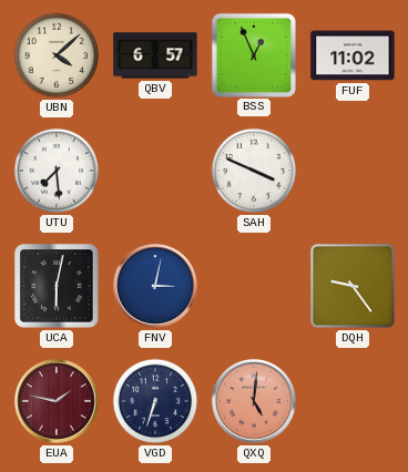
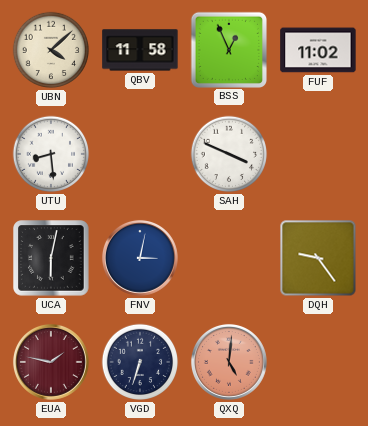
QBV: 6:57 -> 11:58 (140, 50)
UTU: 7:29 -> 8:29 (51, 154)
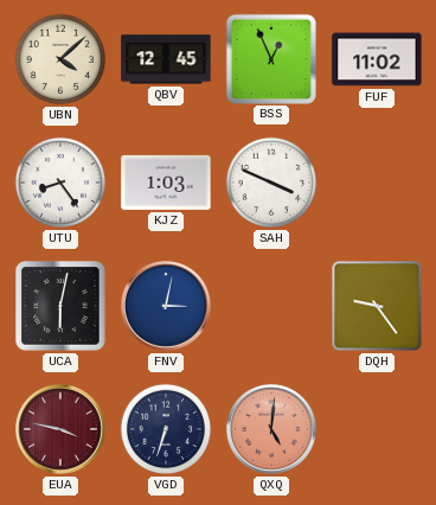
QBV: 11:58 -> 12:45 (166, 59)
UTU: 8:29 -> 8:24 (60, 183)
KJZ: none -> 1:03 (166, 183)
EUA: 1:47 -> 3:47 (60, 429)
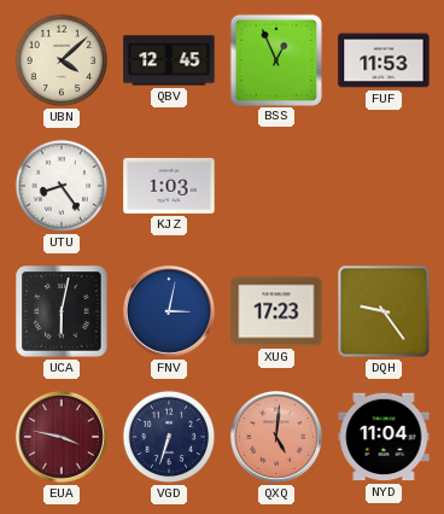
FUF: 11:02 -> 11:53 (384, 60)
SAH: 3:49 -> none (271, 183)
XUG: none -> 17:23 (276, 311)
NYD: none -> 11:04 (384, 437)
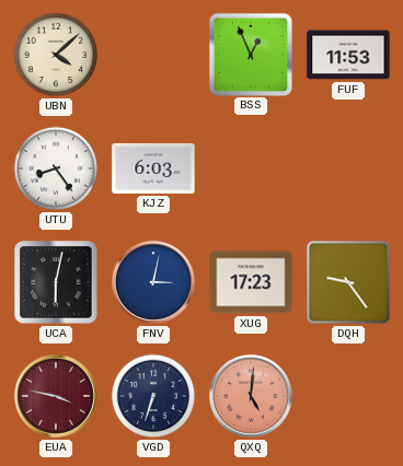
QBV: 12:45 -> none (169, 60)
KJZ: 1:03 -> 6:03 (153, 168)
NYD: 11:04 -> none (384, 437)
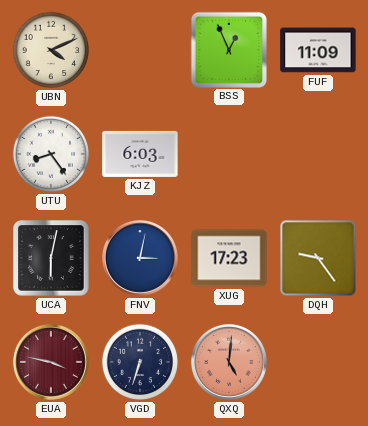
UBN: 4:08 -> 4:11 (51, 50)
FUF: 11:53 -> 11:09 (318, 50)
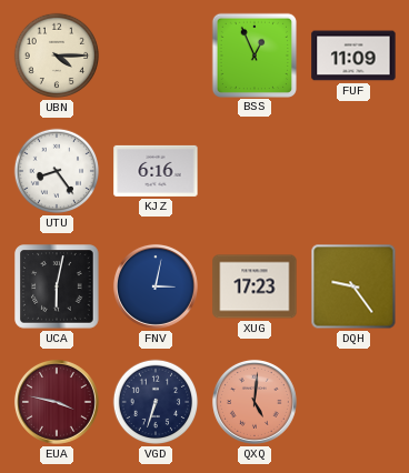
UBN: 4:11 -> 4:15 (57, 56)
KJZ: 6:03 -> 6:16 (156, 171)
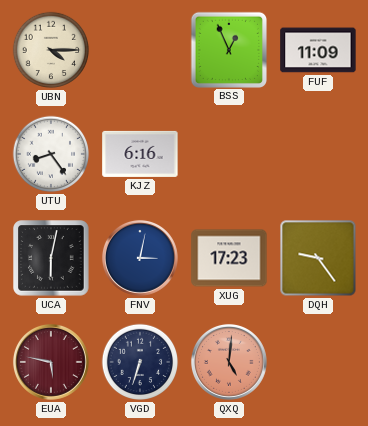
EUA: 3:47 -> 5:47 (51, 362)
